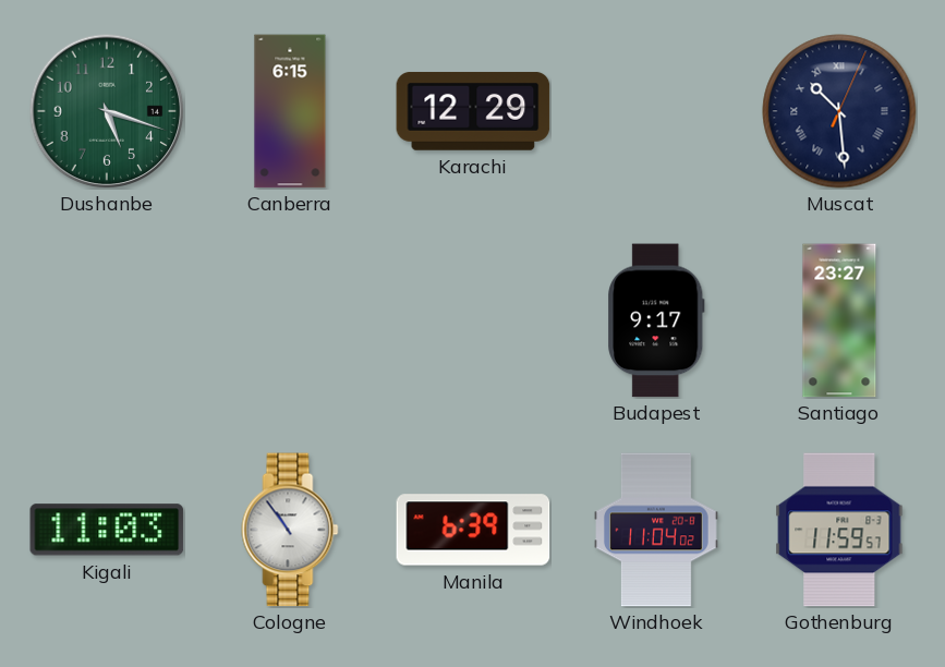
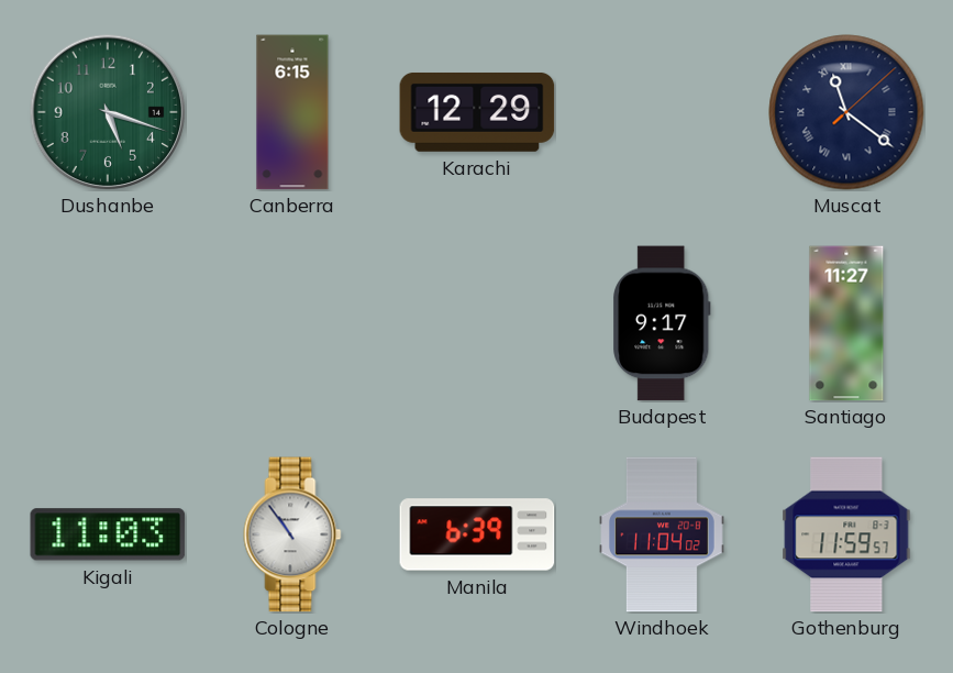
Muscat: 10:29 -> 11:21 (846, 112)
Santiago: 23:27 -> 11:27 (846, 323)
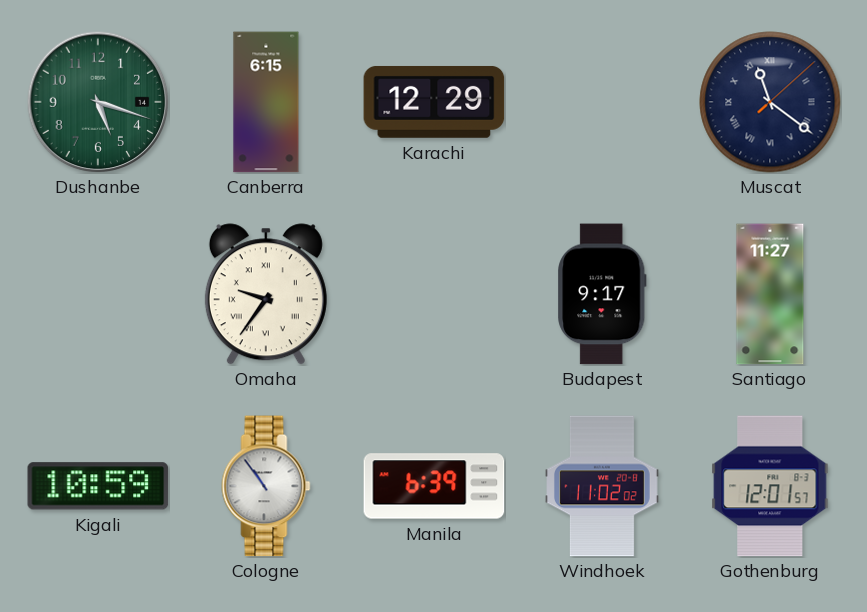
Omaha: none -> 9:36 (266, 294)
Kigali: 11:03 -> 10:59 (98, 486)
Windhoek: 11:04 -> 11:02 (603, 486)
Gothenburg: 11:59 -> 12:01 (770, 486)
